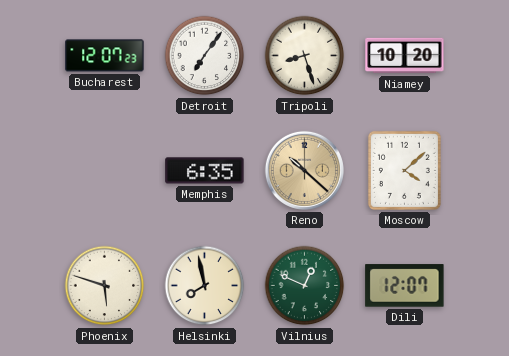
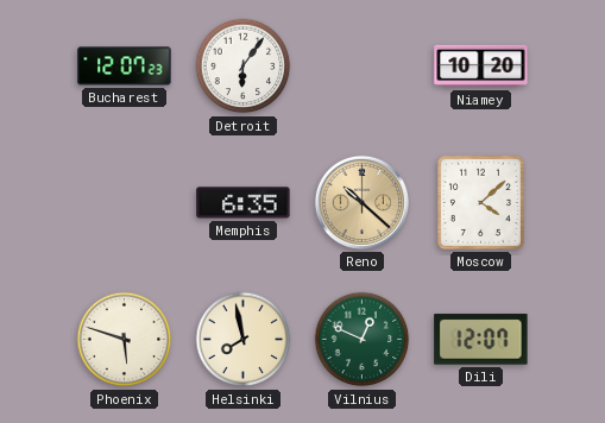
Detroit: 7:06 -> 6:06 (244, 67)
Tripoli: 8:27 -> none (305, 56)
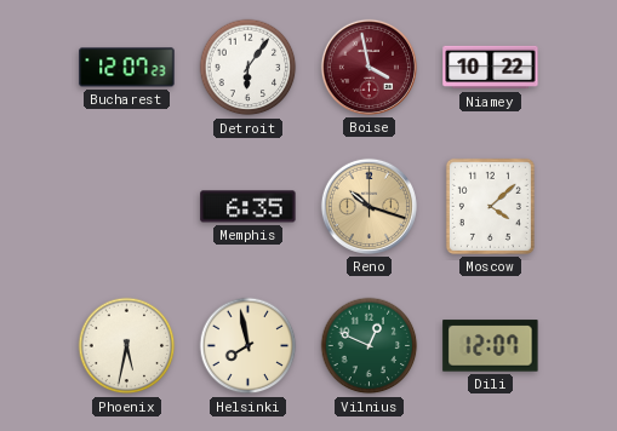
Boise: none -> 3:58 (369, 67)
Niamey: 10:20 -> 10:22 (491, 68)
Reno: 10:22 -> 10:18 (369, 206)
Phoenix: 5:48 -> 5:32 (127, 346)
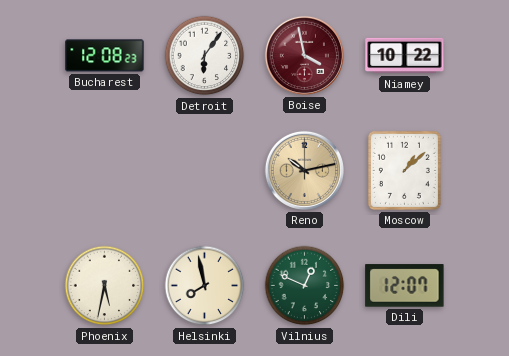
Bucharest: 12:07 -> 12:08 (105, 56)
Memphis: 6:35 -> none (248, 207)
Reno: 10:18 -> 10:13 (304, 170)
Moscow: 4:08 -> 1:08 (404, 170)
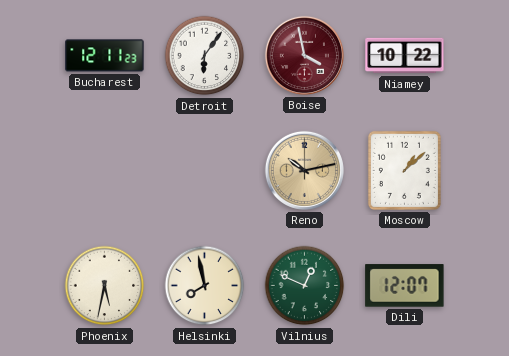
Bucharest: 12:08 -> 12:11 (105, 56)
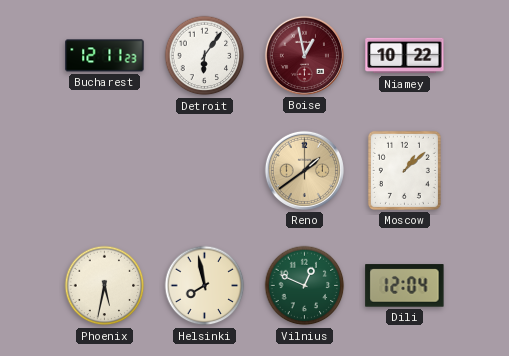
Boise: 3:58 -> 12:58 (304, 55)
Reno: 10:13 -> 1:39 (304, 170)
Dili: 12:07 -> 12:04 (405, 286)
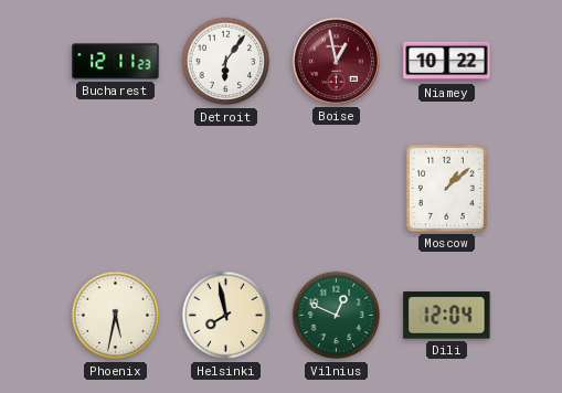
Reno: 1:39 -> none (304, 170)
